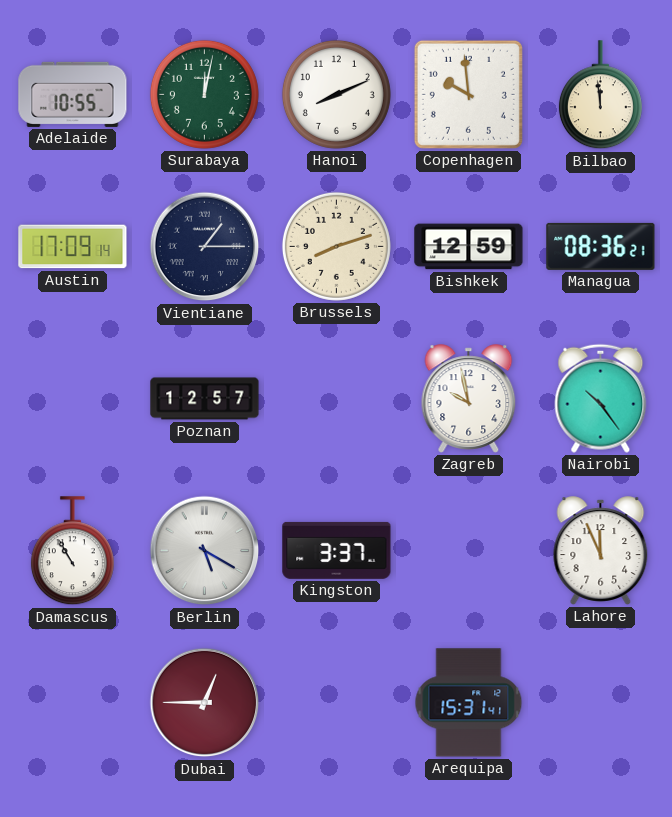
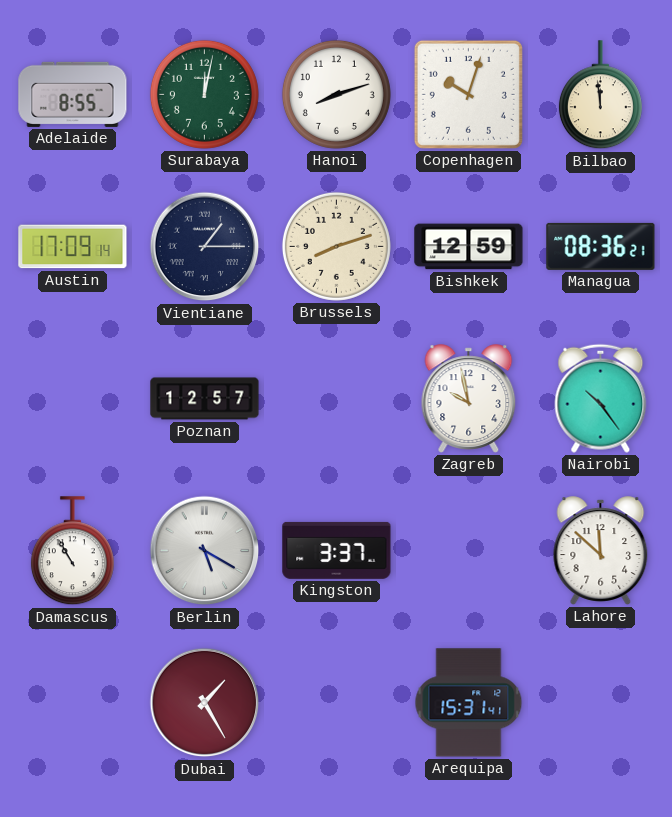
Adelaide: 10:55 -> 8:55 (73, 94)
Hanoi: 8:11 -> 8:12 (336, 94)
Copenhagen: 9:59 -> 10:03 (468, 94)
Lahore: 11:56 -> 11:52 (601, 551)
Dubai: 12:45 -> 1:25 (205, 703)
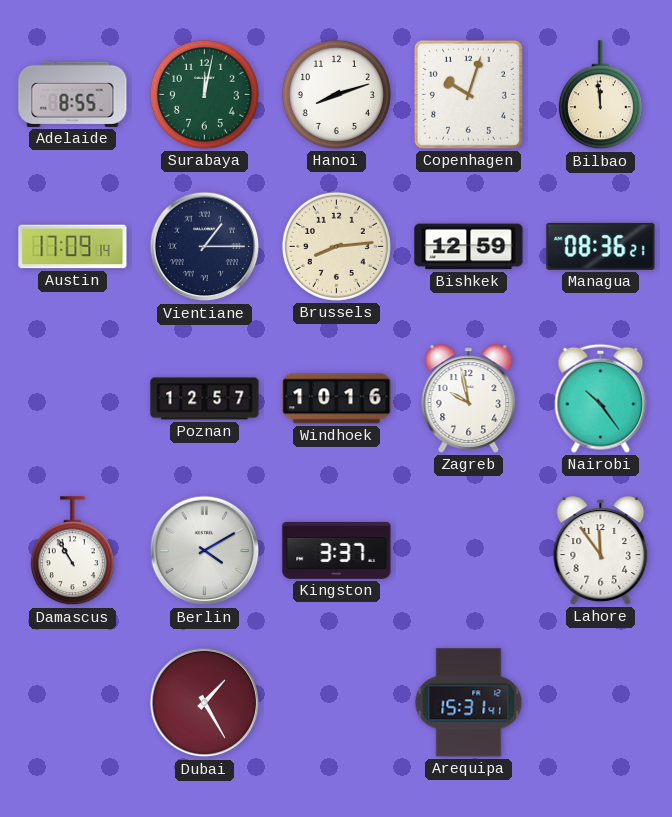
Brussels: 8:12 -> 8:14 (336, 246)
Windhoek: none -> 10:16 (337, 399)
Berlin: 5:20 -> 4:10 (205, 551)
Lahore: 11:52 -> 11:54 (601, 551)
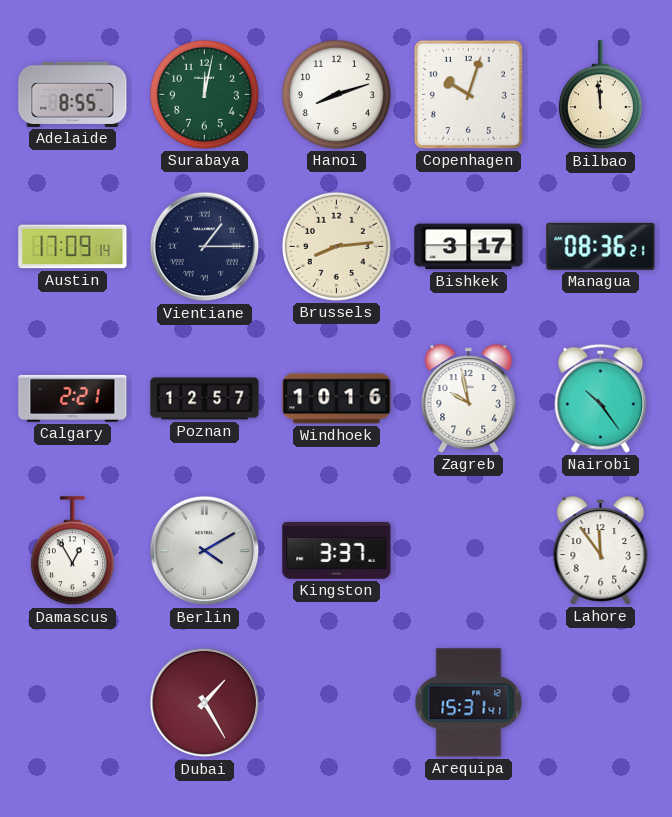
Bishkek: 12:59 -> 3:17 (469, 247)
Calgary: none -> 2:21 (73, 398)
Damascus: 10:55 -> 12:55 (72, 551)
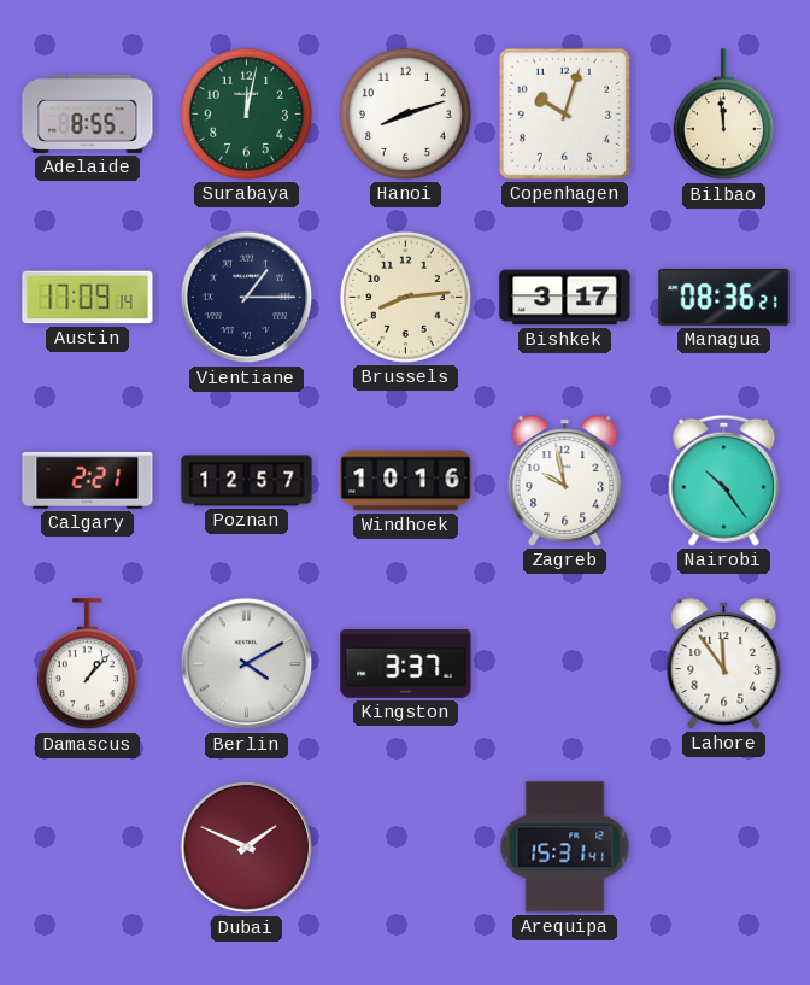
Damascus: 12:55 -> 1:07 (87, 664)
Dubai: 1:25 -> 1:49 (247, 848)
